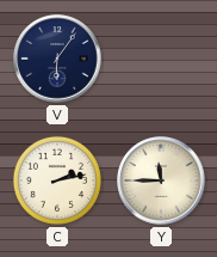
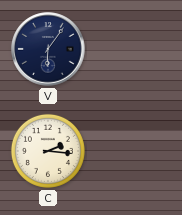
C: 2:13 -> 2:16 (48, 151)
Y: 11:45 -> none (161, 180)
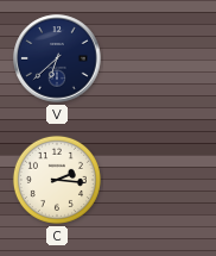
V: 6:06 -> 6:38 (57, 58)
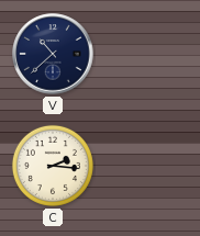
V: 6:38 -> 10:38 (53, 54)
